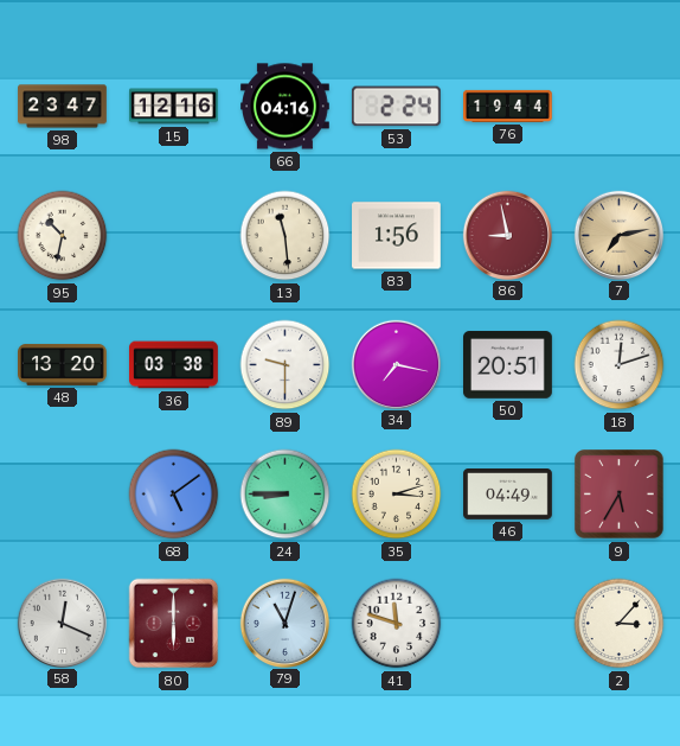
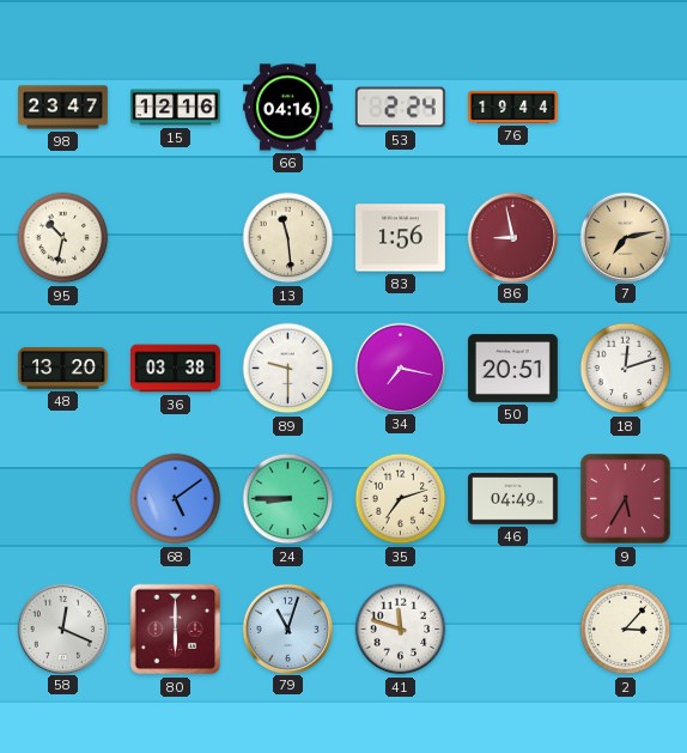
35: 3:12 -> 7:12 (401, 499)
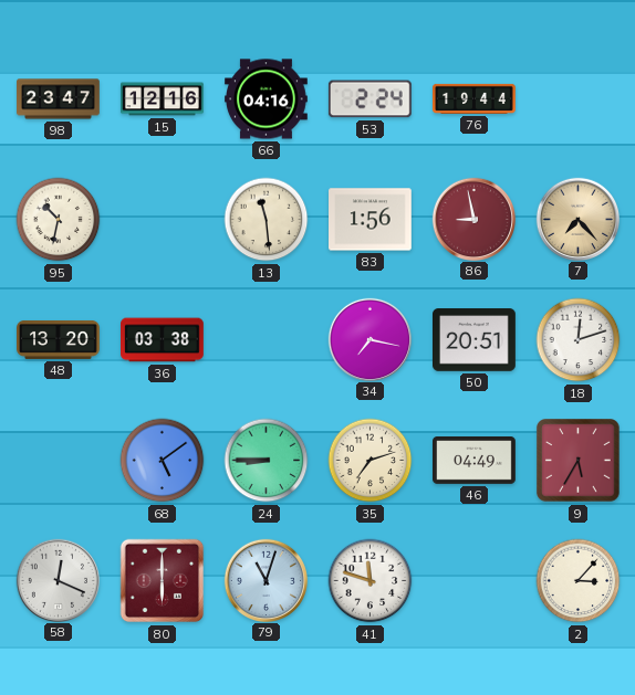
7: 7:13 -> 7:23 (577, 219)
89: 9:30 -> none (288, 369)
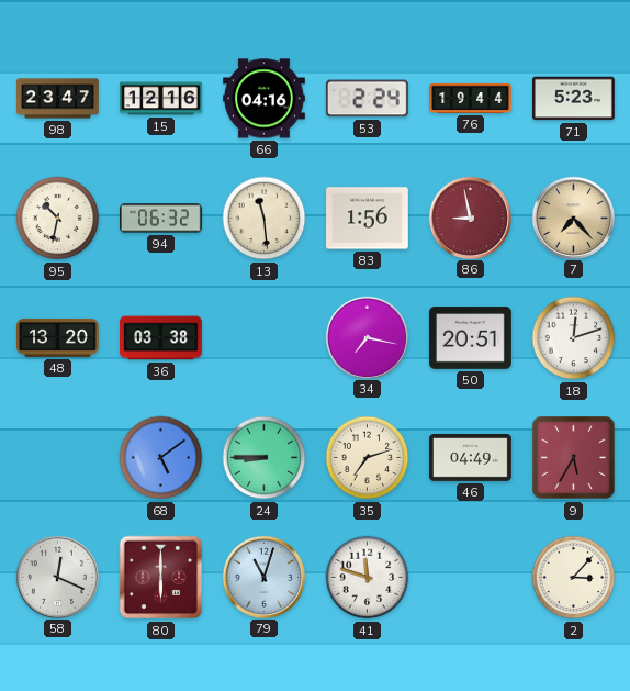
71: none -> 5:23 (574, 99)
94: none -> 06:32 (161, 219)
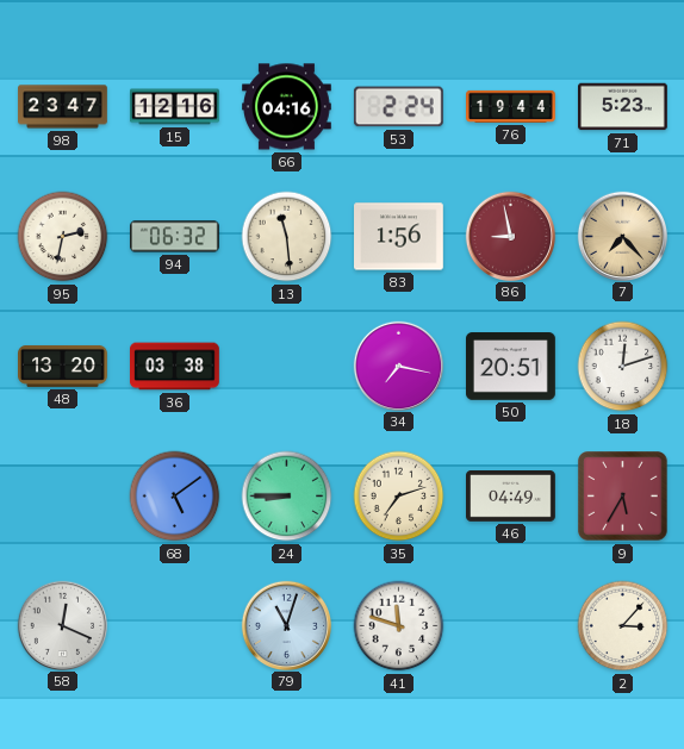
95: 10:32 -> 2:32 (63, 237)
80: 6:00 -> none (161, 578)
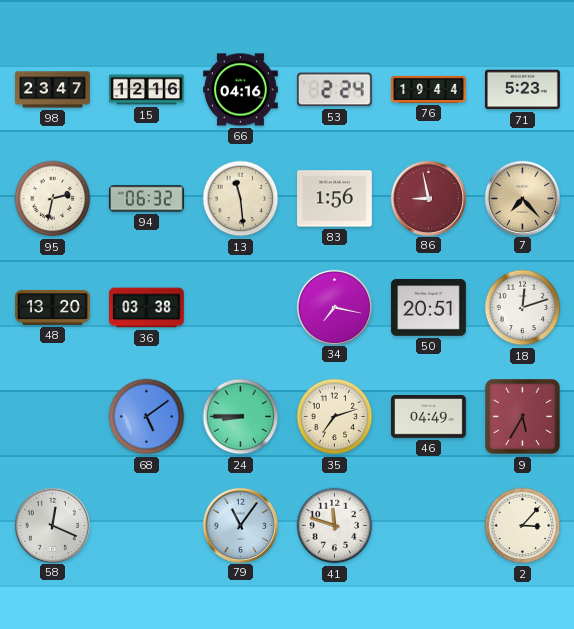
79: 11:03 -> 11:06 (240, 525)
